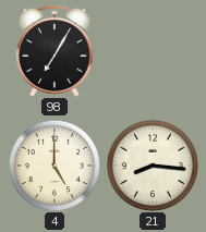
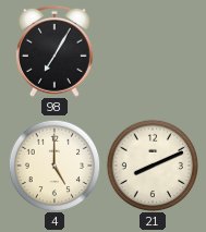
21: 8:16 -> 8:11 (153, 166)
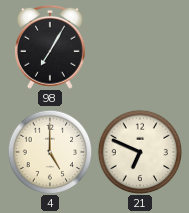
21: 8:11 -> 6:49 (140, 152)
